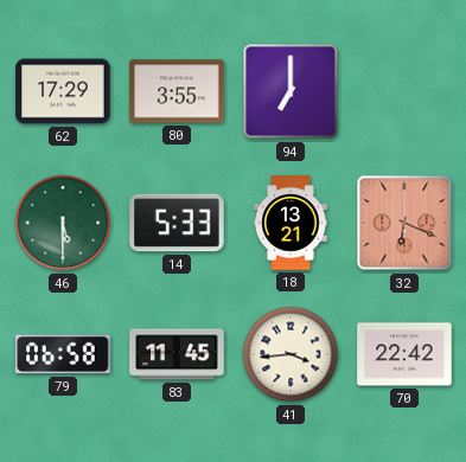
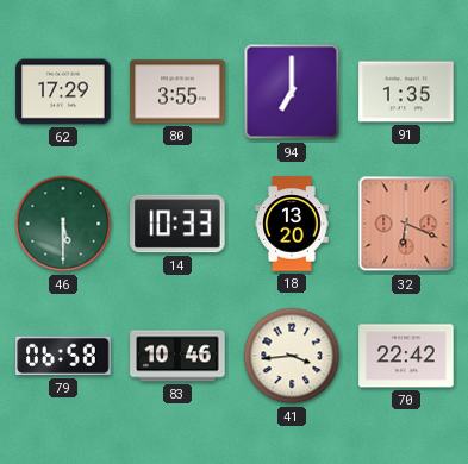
91: none -> 1:35 (406, 92)
14: 5:33 -> 10:33 (177, 224)
18: 13:21 -> 13:20 (292, 224)
83: 11:45 -> 10:46 (177, 356)
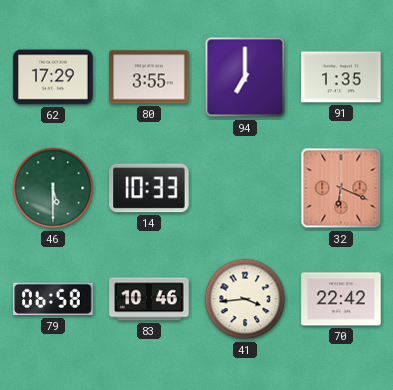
18: 13:20 -> none (292, 224)
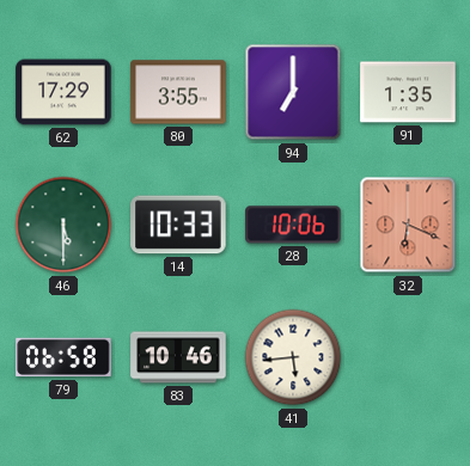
28: none -> 10:06 (293, 225)
41: 3:44 -> 5:44 (293, 357)
70: 22:42 -> none (341, 299)
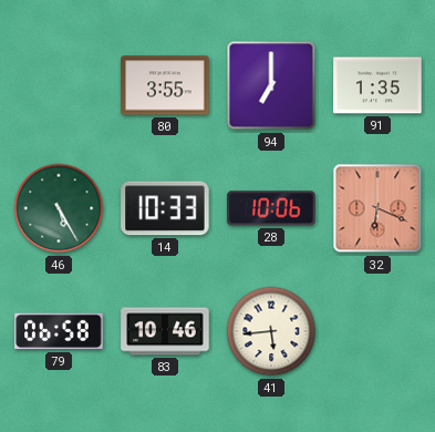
62: 17:29 -> none (63, 92)
46: 5:30 -> 5:25 (59, 208)
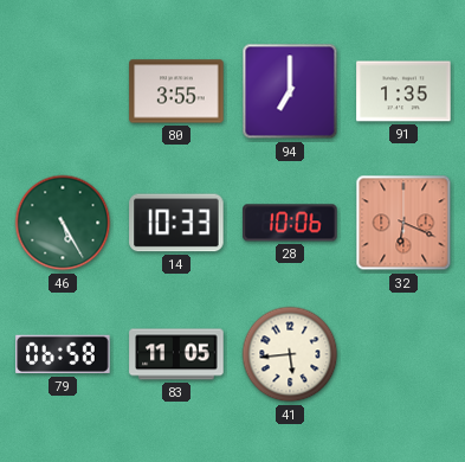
83: 10:46 -> 11:05 (176, 354)
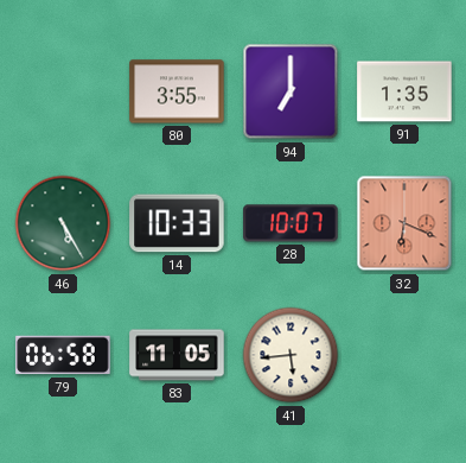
28: 10:06 -> 10:07 (291, 223)
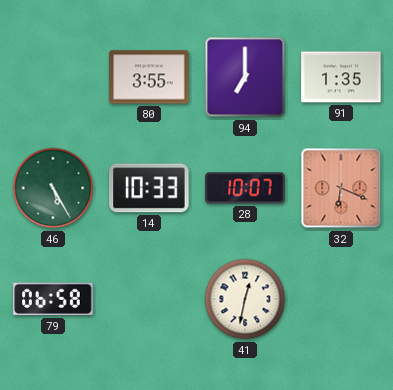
83: 11:05 -> none (177, 355)
41: 5:44 -> 12:32 (245, 299)
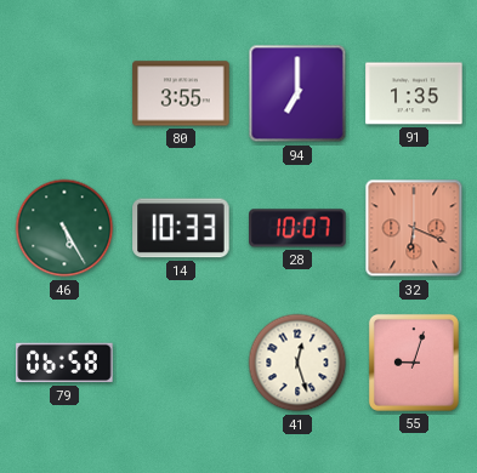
41: 12:32 -> 12:27 (297, 363)
55: none -> 9:03 (414, 363)
